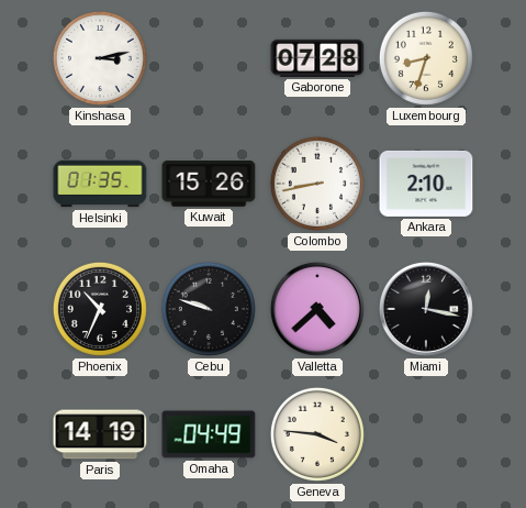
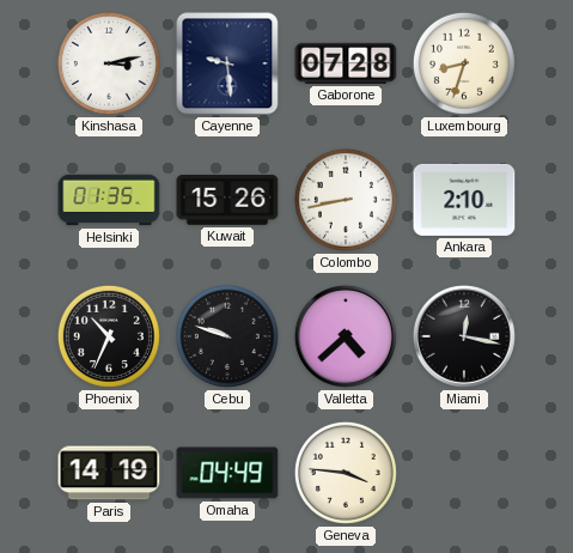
Cayenne: none -> 9:29 (227, 63)
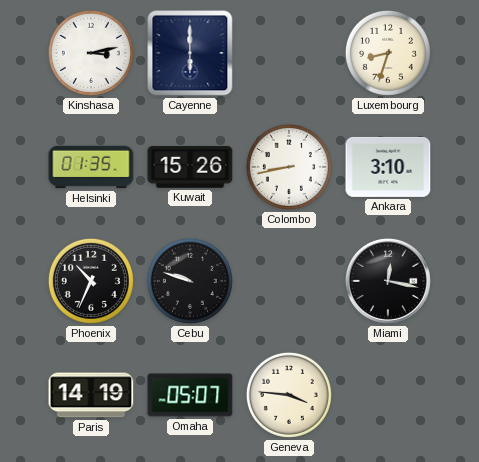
Cayenne: 9:29 -> 6:00 (190, 53)
Gaborone: 07:28 -> none (346, 63)
Ankara: 2:10 -> 3:10 (388, 167)
Valletta: 4:38 -> none (346, 336)
Omaha: 04:49 -> 05:07 (190, 395)
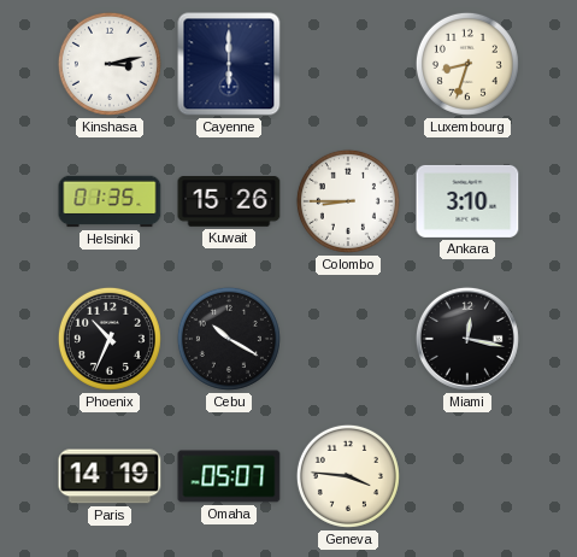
Colombo: 8:43 -> 8:45 (348, 201)
Cebu: 9:48 -> 10:20 (229, 339)
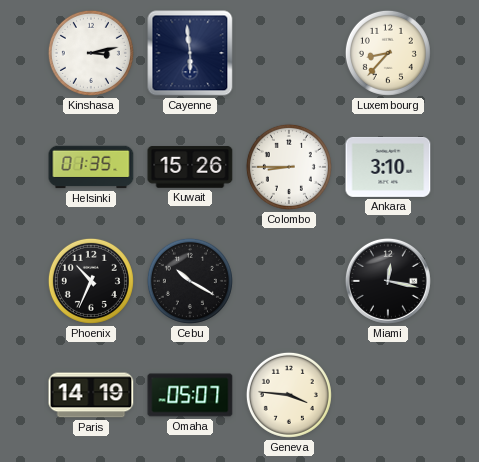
Cayenne: 6:00 -> 5:59 (190, 53)
Luxembourg: 8:33 -> 8:37 (388, 53)
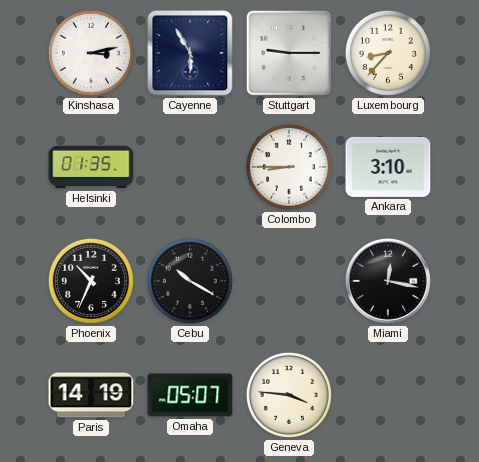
Cayenne: 5:59 -> 5:55 (190, 53)
Stuttgart: none -> 9:15 (289, 53)
Kuwait: 15:26 -> none (190, 167)
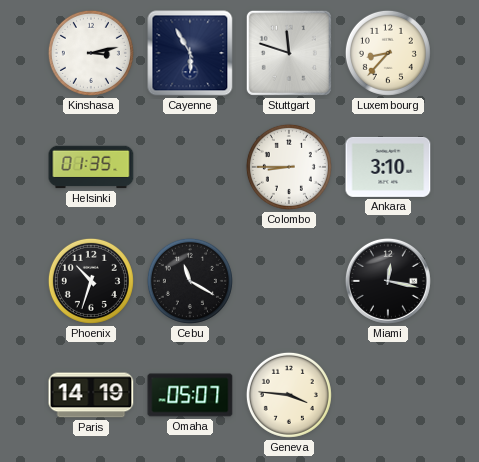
Stuttgart: 9:15 -> 11:48 (289, 53)
Phoenix: 10:34 -> 10:33 (91, 281)
Cebu: 10:20 -> 11:20 (190, 281)
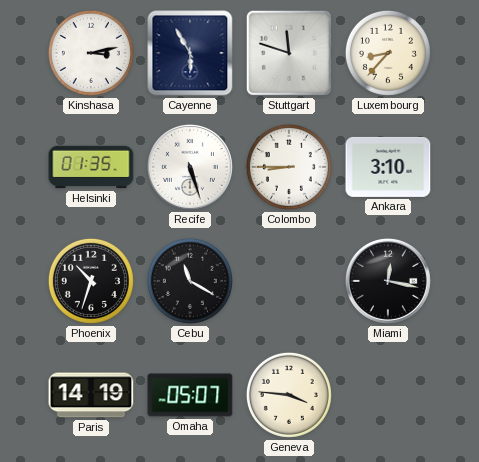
Recife: none -> 5:27 (190, 167)
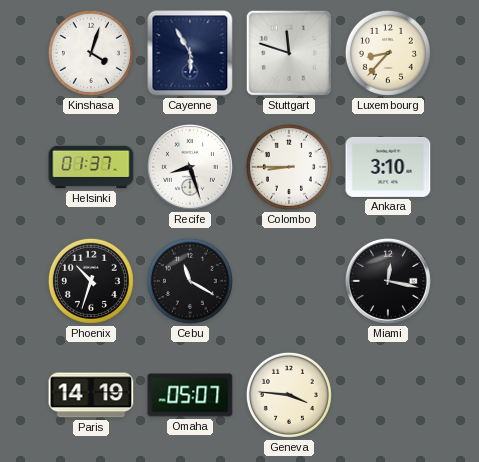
Kinshasa: 3:13 -> 4:03 (91, 53)
Helsinki: 01:35 -> 01:37 (91, 167)
Recife: 5:27 -> 8:27 (190, 167)
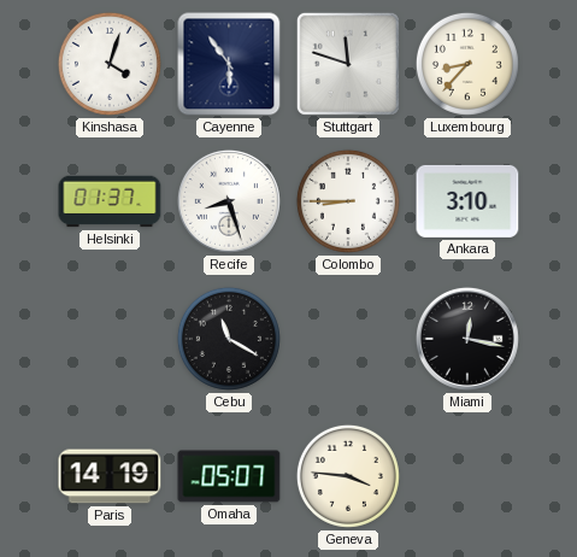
Cayenne: 5:55 -> 5:54 (229, 64)
Phoenix: 10:33 -> none (91, 281)
